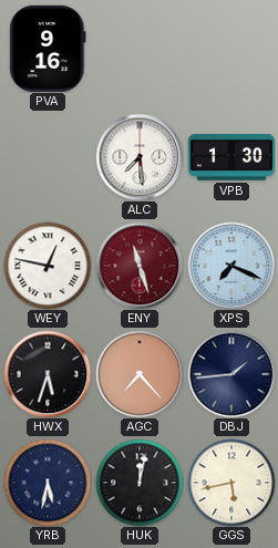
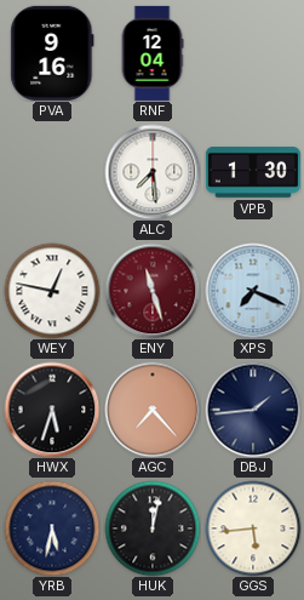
RNF: none -> 12:04 (153, 53)
GGS: 5:43 -> 5:44 (253, 528)
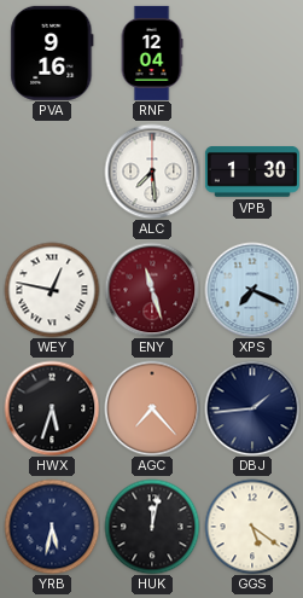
GGS: 5:44 -> 5:21 (252, 527)
